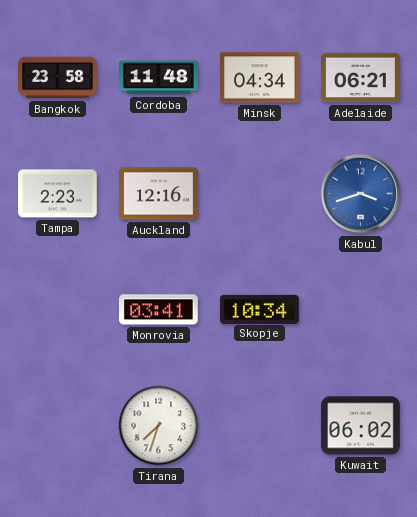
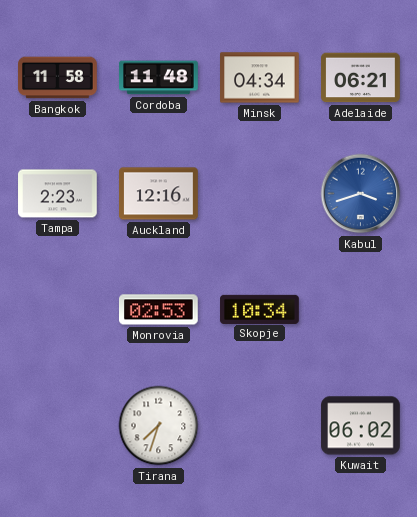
Bangkok: 23:58 -> 11:58 (58, 78)
Monrovia: 03:41 -> 02:53 (159, 310)
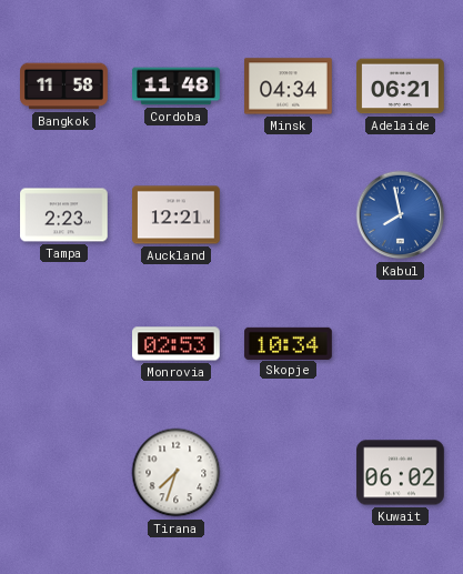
Auckland: 12:16 -> 12:21 (177, 215)
Kabul: 3:42 -> 7:58 (401, 215)
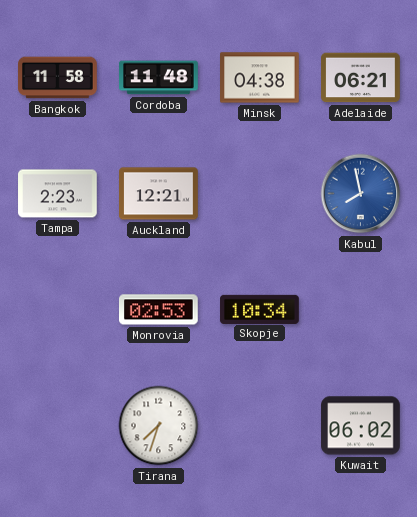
Minsk: 04:34 -> 04:38 (260, 78)
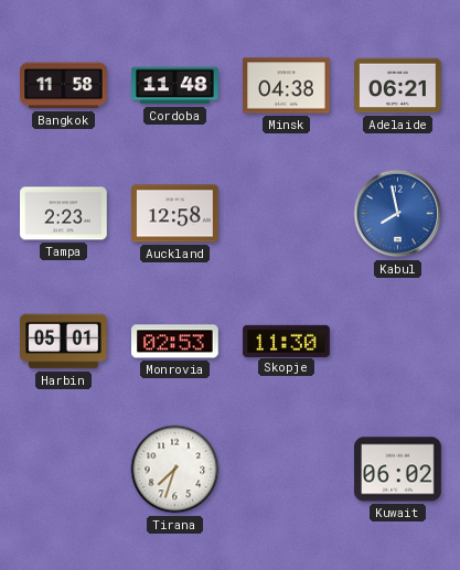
Auckland: 12:21 -> 12:58 (175, 214)
Harbin: none -> 05:01 (64, 342)
Skopje: 10:34 -> 11:30 (287, 341)
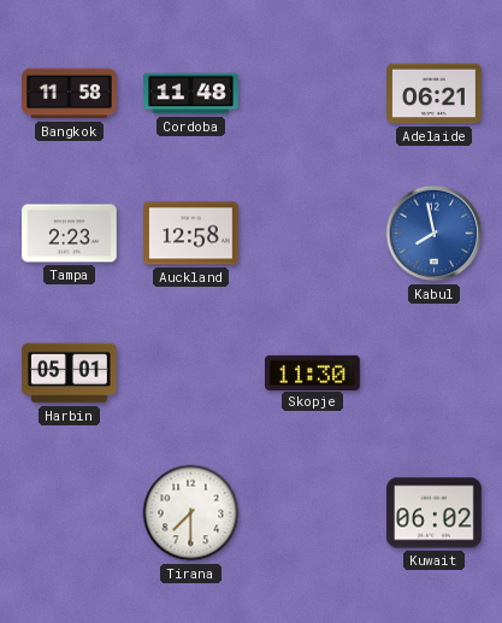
Minsk: 04:38 -> none (287, 86)
Monrovia: 02:53 -> none (175, 342)
Tirana: 7:33 -> 7:30 (191, 513)
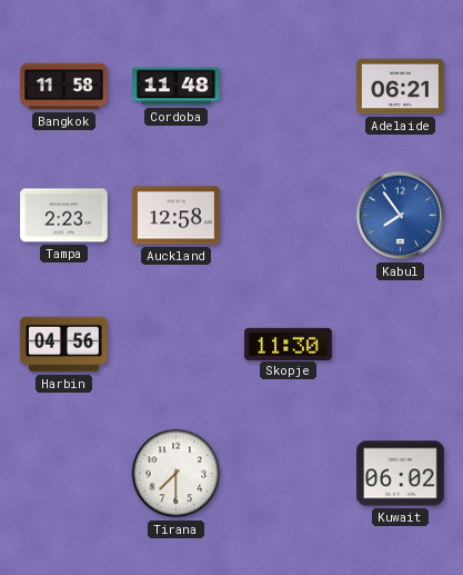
Kabul: 7:58 -> 7:54 (401, 216)
Harbin: 05:01 -> 04:56 (64, 345)
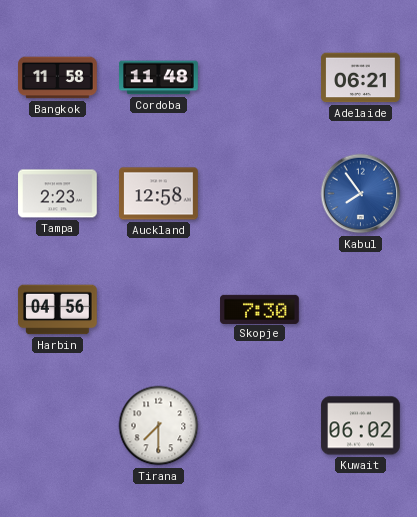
Skopje: 11:30 -> 7:30 (260, 309)
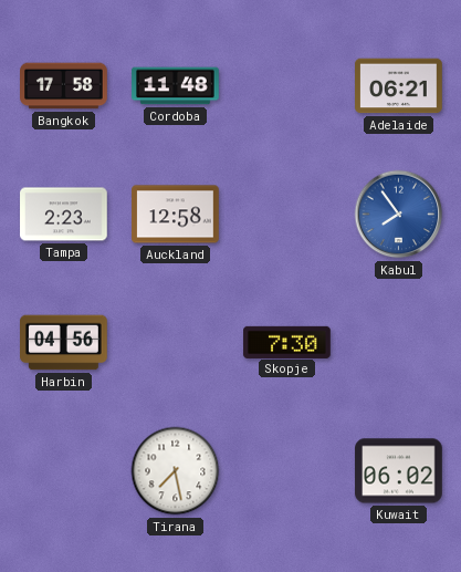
Bangkok: 11:58 -> 17:58 (64, 86)
Tirana: 7:30 -> 7:28 (176, 471)
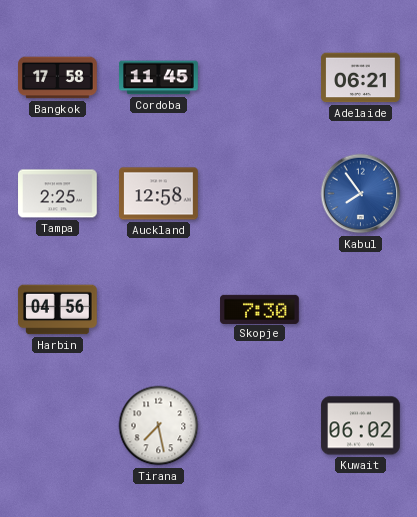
Cordoba: 11:48 -> 11:45 (159, 78)
Tampa: 2:23 -> 2:25 (58, 194)
